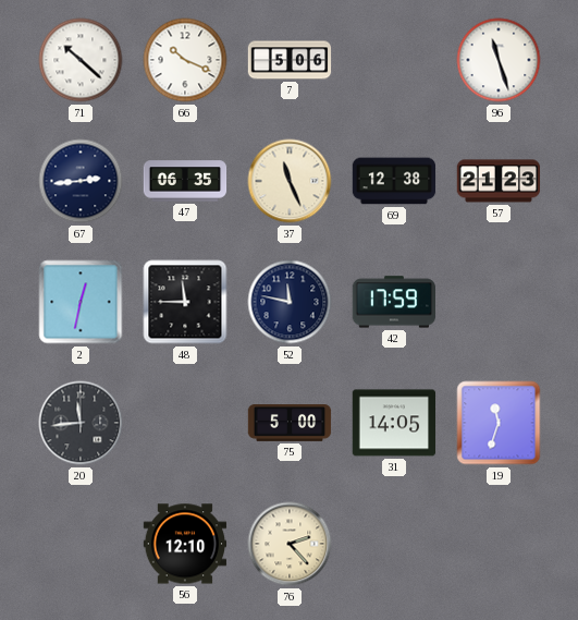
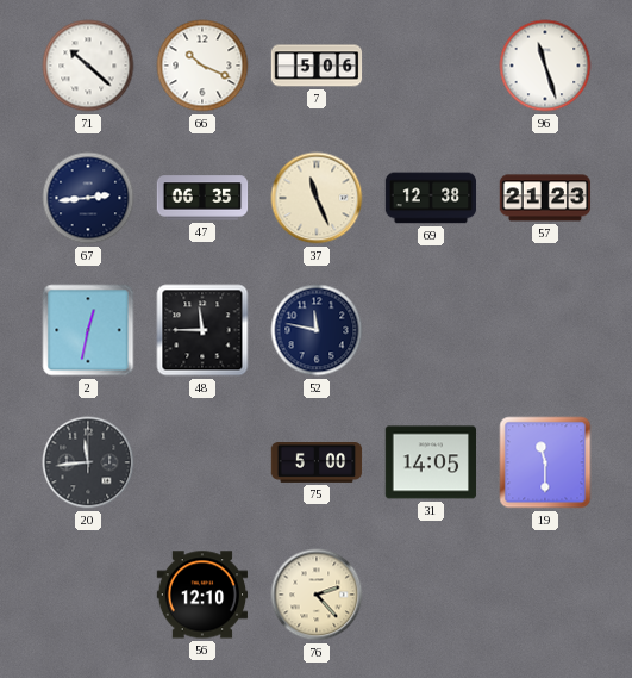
42: 17:59 -> none (394, 302)
19: 11:33 -> 11:30 (545, 462)
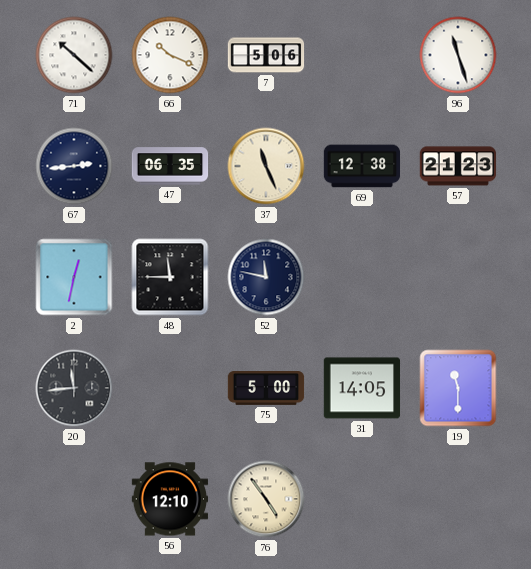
76: 2:23 -> 4:54 (266, 499)
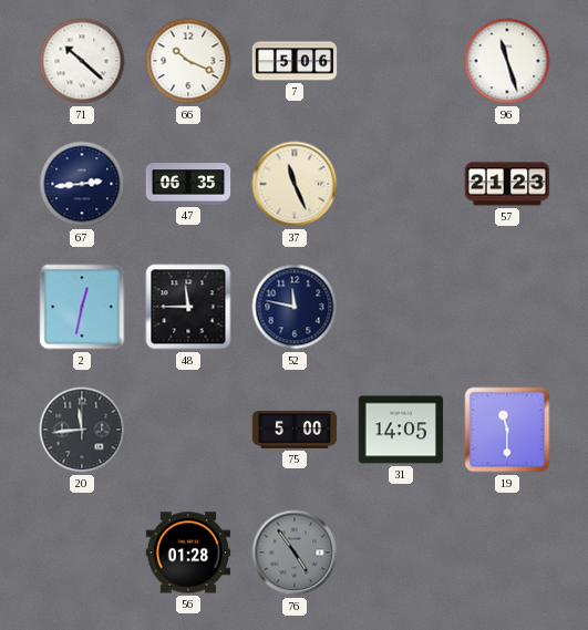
69: 12:38 -> none (362, 166)
56: 12:10 -> 01:28 (188, 552)
76 dial: cream -> grey (295, 552)
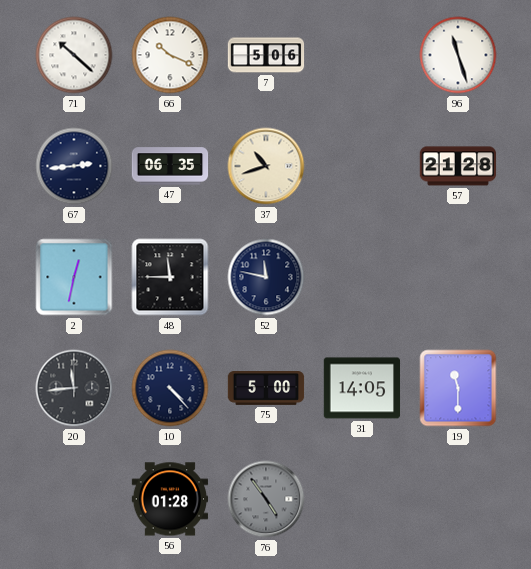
37: 11:26 -> 10:42 (266, 166)
57: 21:23 -> 21:28 (458, 166)
10: none -> 4:23 (170, 388)
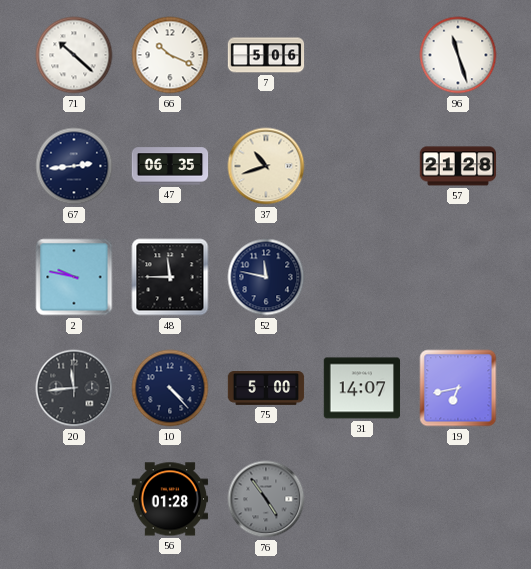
2: 12:32 -> 9:47 (74, 277)
31: 14:05 -> 14:07 (362, 388)
19: 11:30 -> 6:43 (458, 388)
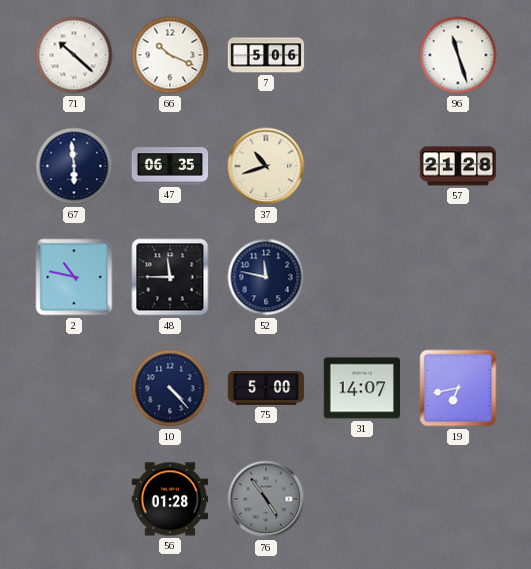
67: 2:44 -> 5:59 (74, 166)
2: 9:47 -> 10:47 (74, 277)
20: 11:44 -> none (74, 388)
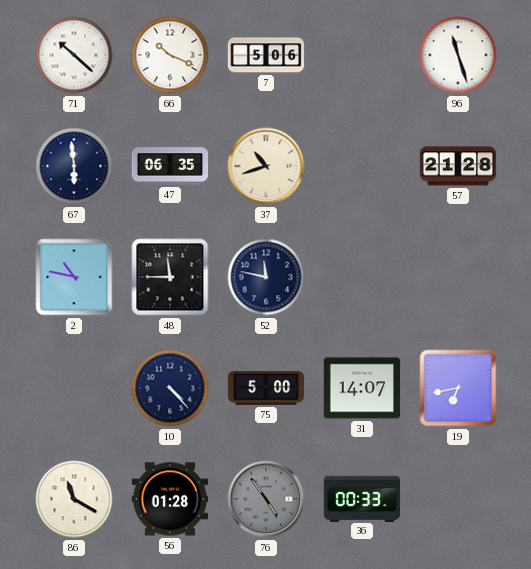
86: none -> 11:20 (74, 499)
36: none -> 00:33 (362, 498)
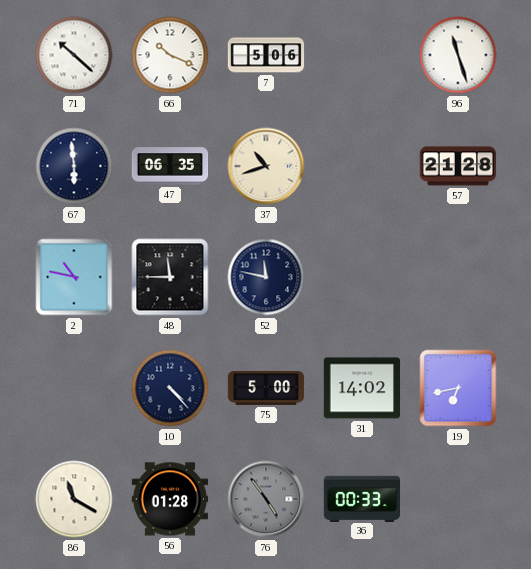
31: 14:07 -> 14:02 (362, 388)
